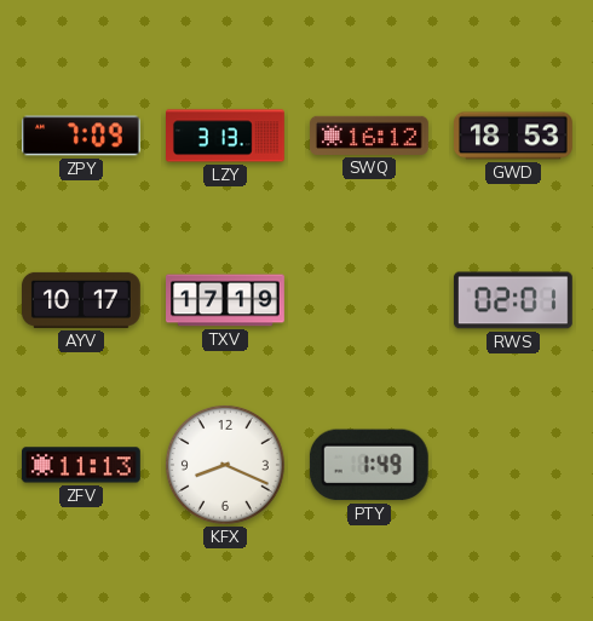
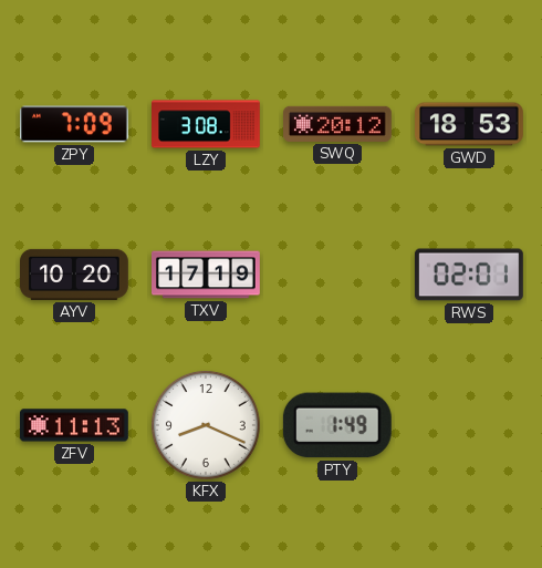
LZY: 3:13 -> 3:08 (207, 124)
SWQ: 16:12 -> 20:12 (338, 124)
AYV: 10:17 -> 10:20 (75, 275)
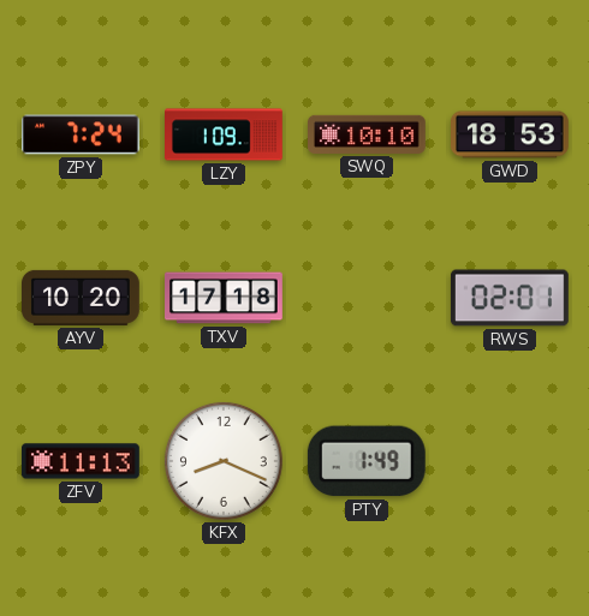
ZPY: 7:09 -> 7:24 (82, 134)
LZY: 3:08 -> 1:09 (225, 134)
SWQ: 20:12 -> 10:10 (368, 134)
TXV: 17:19 -> 17:18 (225, 298)
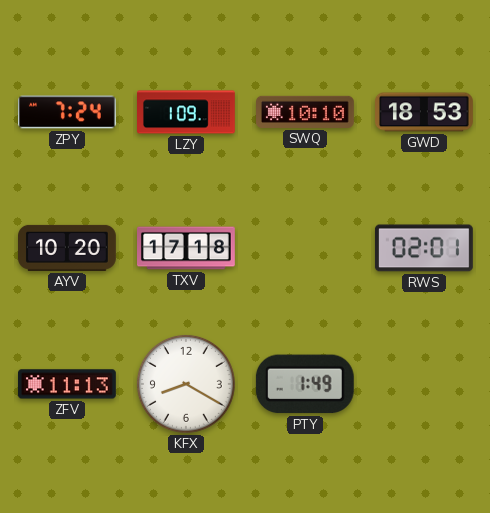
KFX: 8:19 -> 8:20 (186, 384)
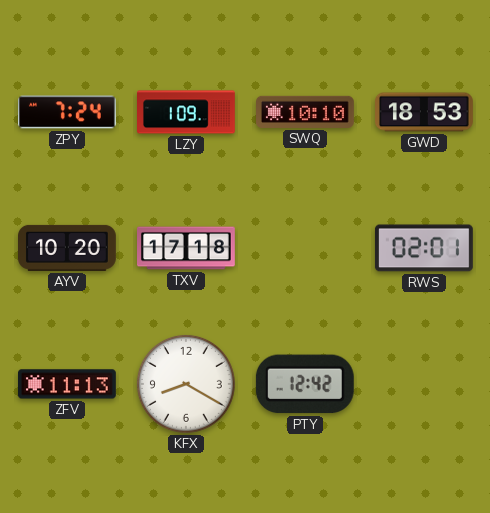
PTY: 1:49 -> 12:42 (305, 384)
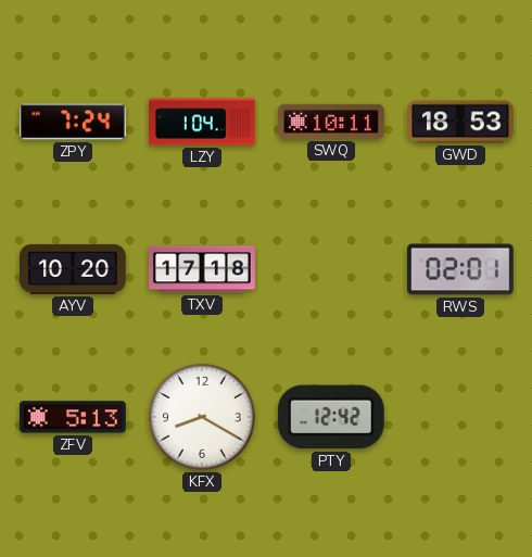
LZY: 1:09 -> 1:04 (203, 122)
SWQ: 10:10 -> 10:11 (332, 122)
ZFV: 11:13 -> 5:13 (74, 417)
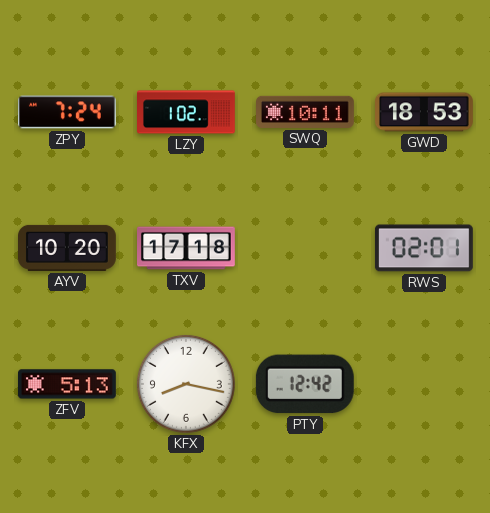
LZY: 1:04 -> 1:02 (187, 112)
KFX: 8:20 -> 8:17 (186, 384)
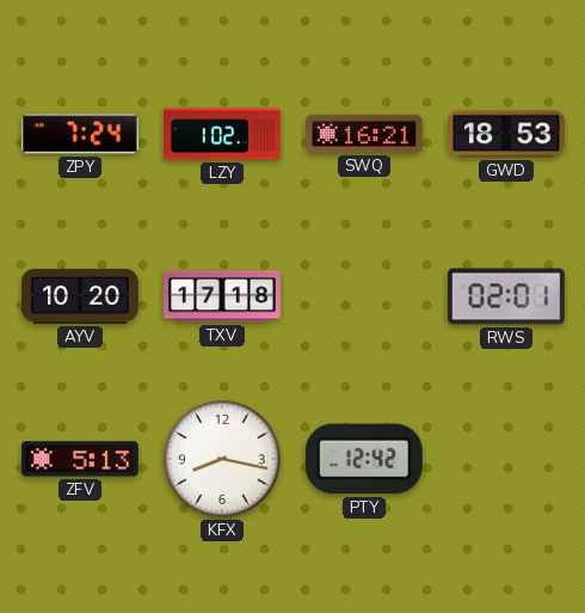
SWQ: 10:11 -> 16:21 (365, 134)
